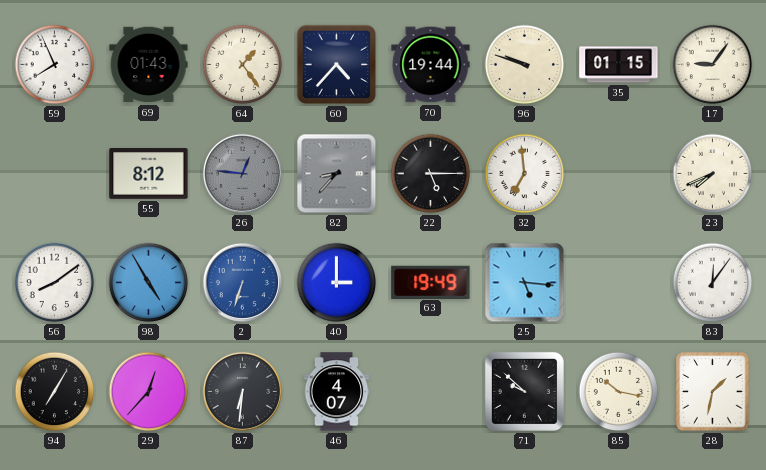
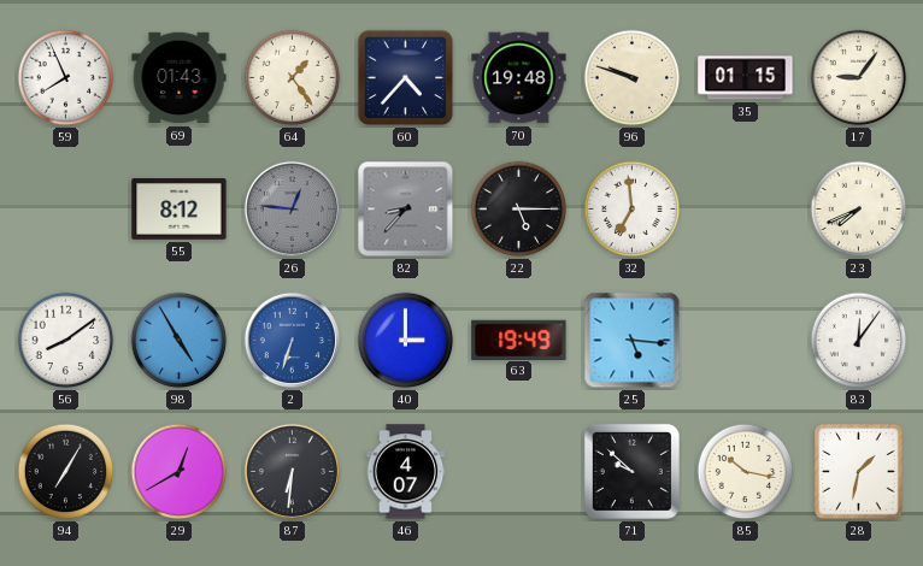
70: 19:44 -> 19:48 (519, 78)
29: 12:37 -> 12:40 (180, 472)
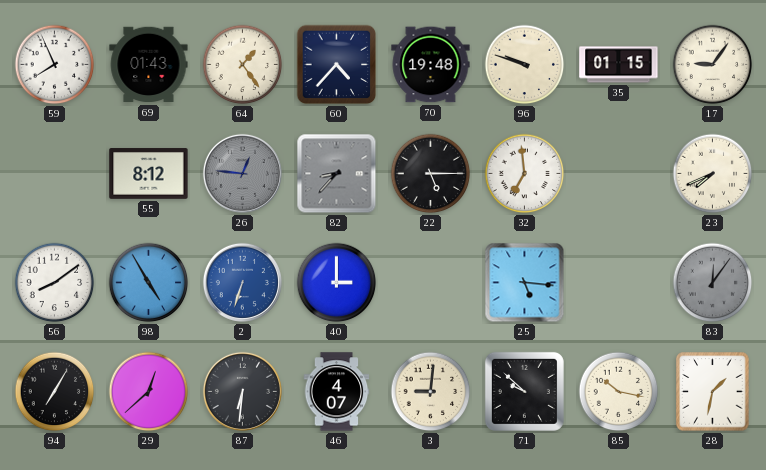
63: 19:49 -> none (519, 340)
83 dial: white -> grey (713, 283)
29: 12:40 -> 12:38 (149, 392)
3: none -> 9:01 (431, 392)
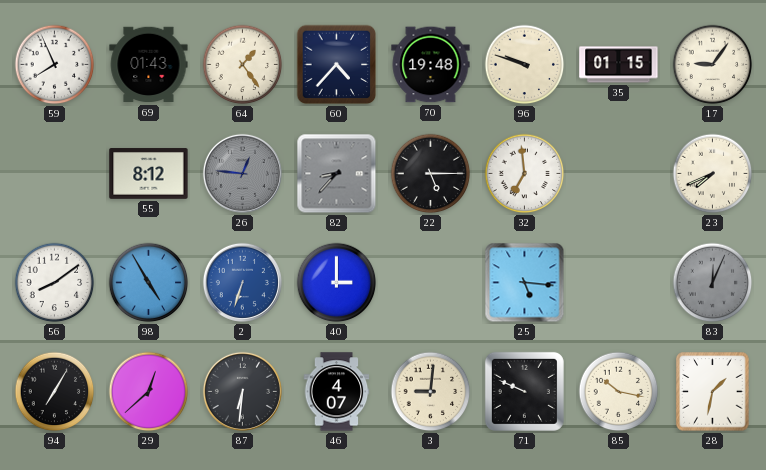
83: 12:06 -> 12:04 (713, 283)
71: 9:52 -> 9:49 (524, 391)
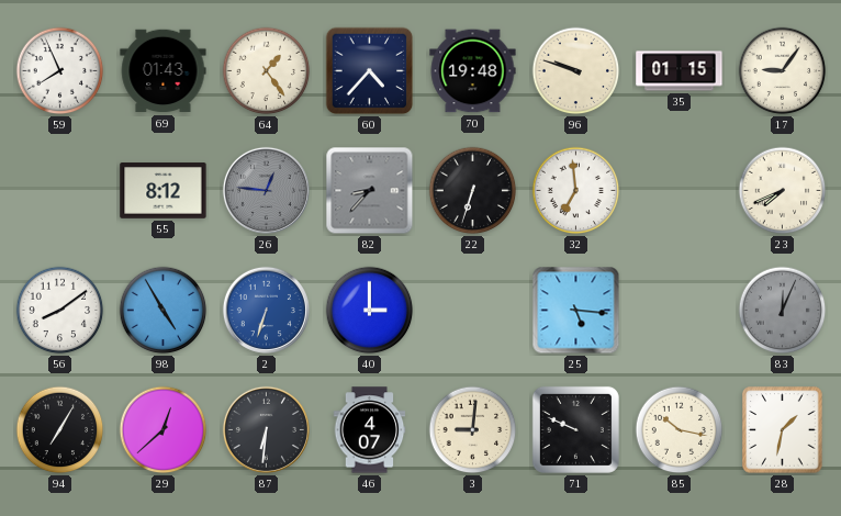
22: 5:15 -> 6:33 (473, 191)
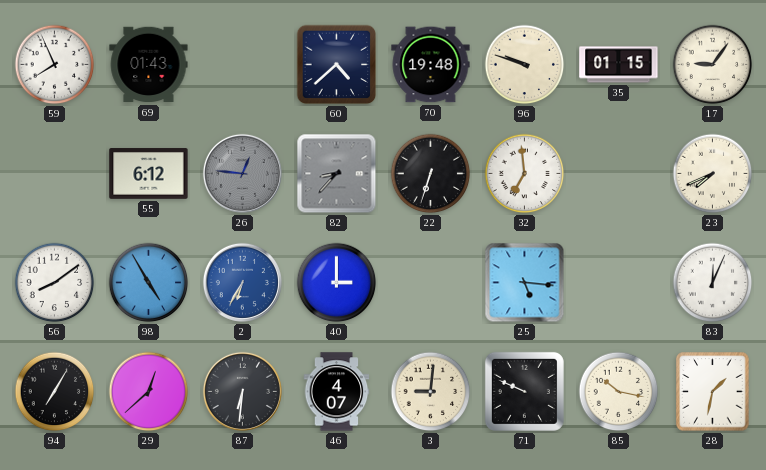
64: 1:24 -> none (267, 71)
60: 4:37 -> 4:38 (337, 65)
55: 8:12 -> 6:12 (149, 174)
2: 6:33 -> 6:35 (242, 282)
83 dial: grey -> white (713, 283)
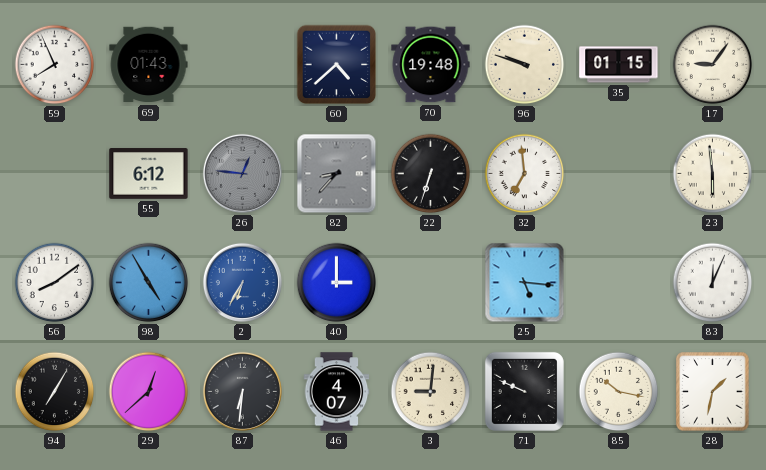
23: 7:41 -> 5:59 (713, 174)
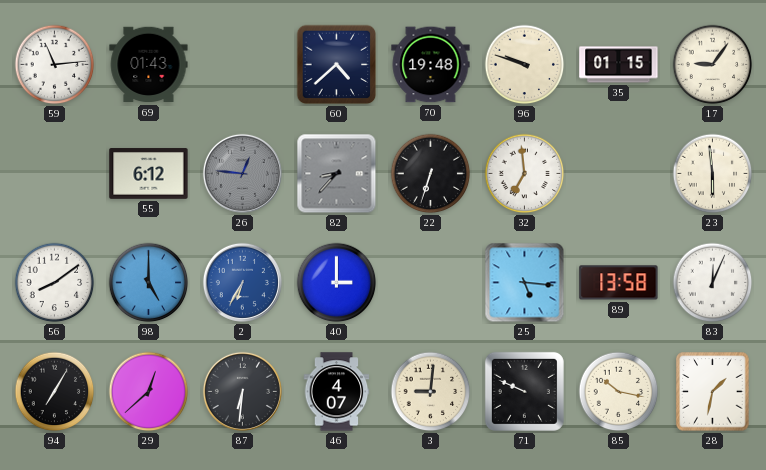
59: 7:56 -> 11:14 (55, 65)
98: 4:55 -> 5:00 (149, 283)
89: none -> 13:58 (619, 283)
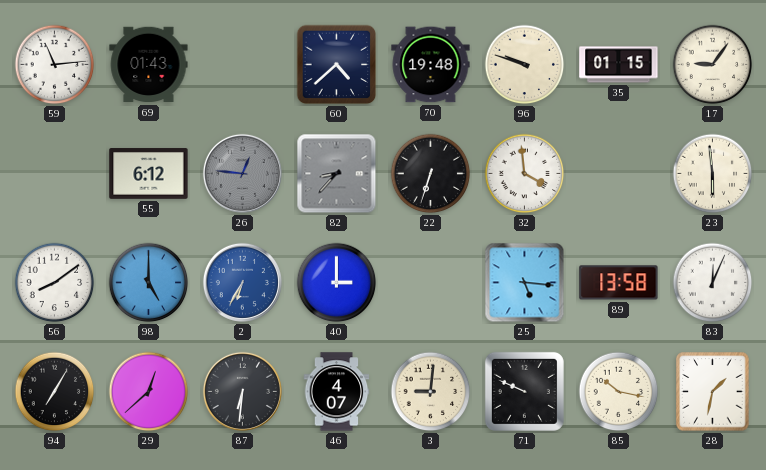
32: 6:59 -> 3:59 (525, 174)
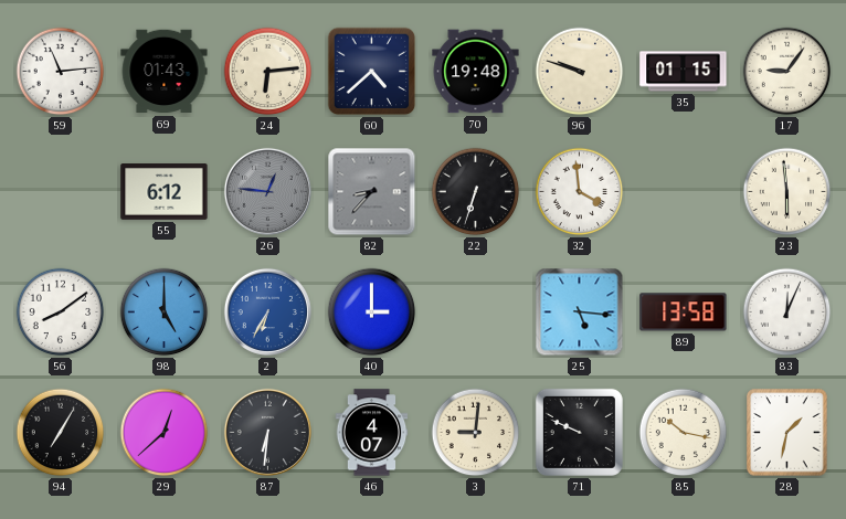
24: none -> 6:14 (268, 72)
